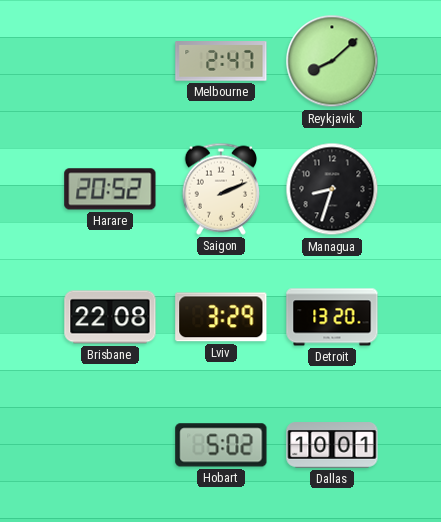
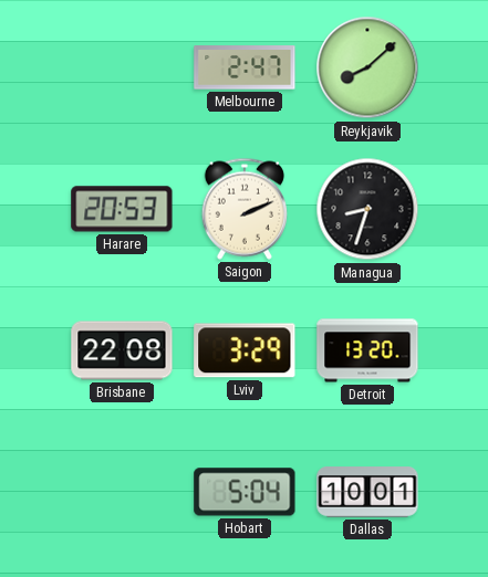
Harare: 20:52 -> 20:53 (122, 209)
Hobart: 5:02 -> 5:04 (245, 492)
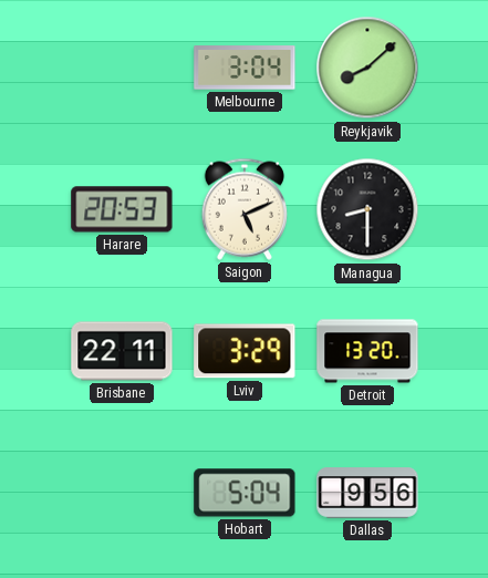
Melbourne: 2:47 -> 3:04 (245, 68)
Saigon: 2:11 -> 5:11 (243, 209)
Managua: 8:33 -> 8:30 (367, 209)
Brisbane: 22:08 -> 22:11 (122, 351)
Dallas: 10:01 -> 9:56 (367, 493)
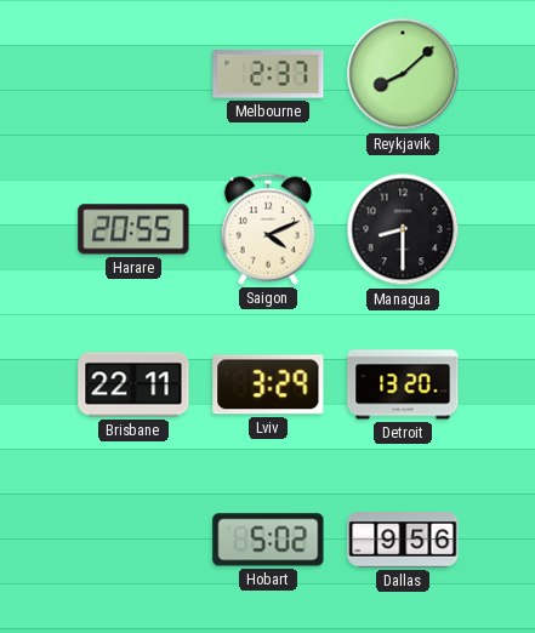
Melbourne: 3:04 -> 2:37 (268, 74)
Harare: 20:53 -> 20:55 (133, 229)
Saigon: 5:11 -> 4:11 (267, 229)
Hobart: 5:04 -> 5:02 (268, 540)
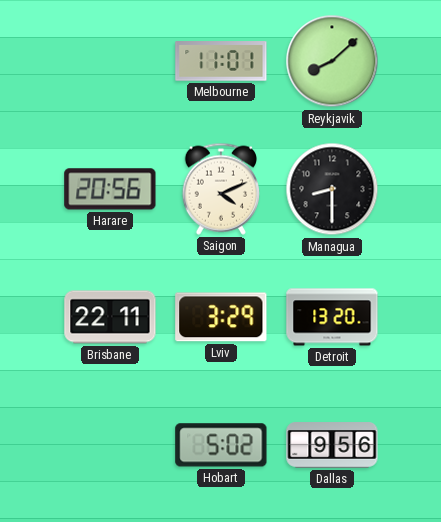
Melbourne: 2:37 -> 11:01 (221, 61)
Harare: 20:55 -> 20:56 (110, 189)
